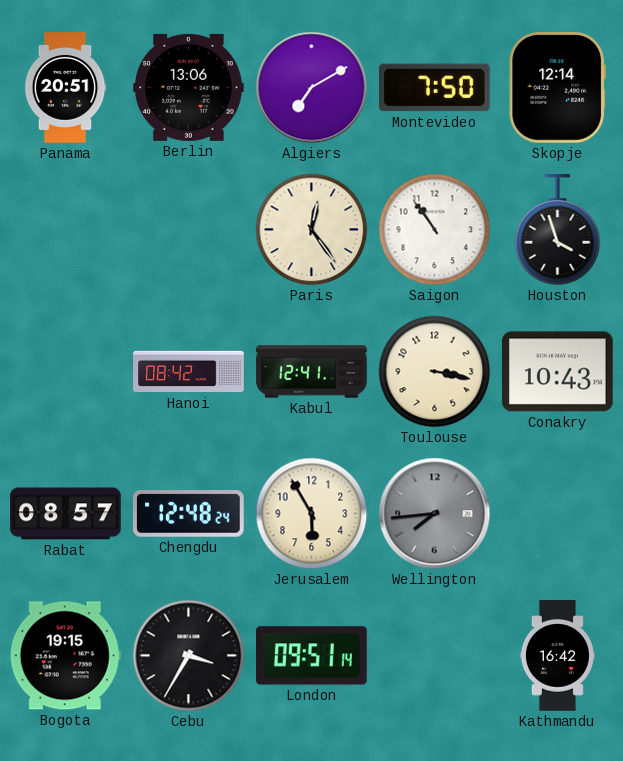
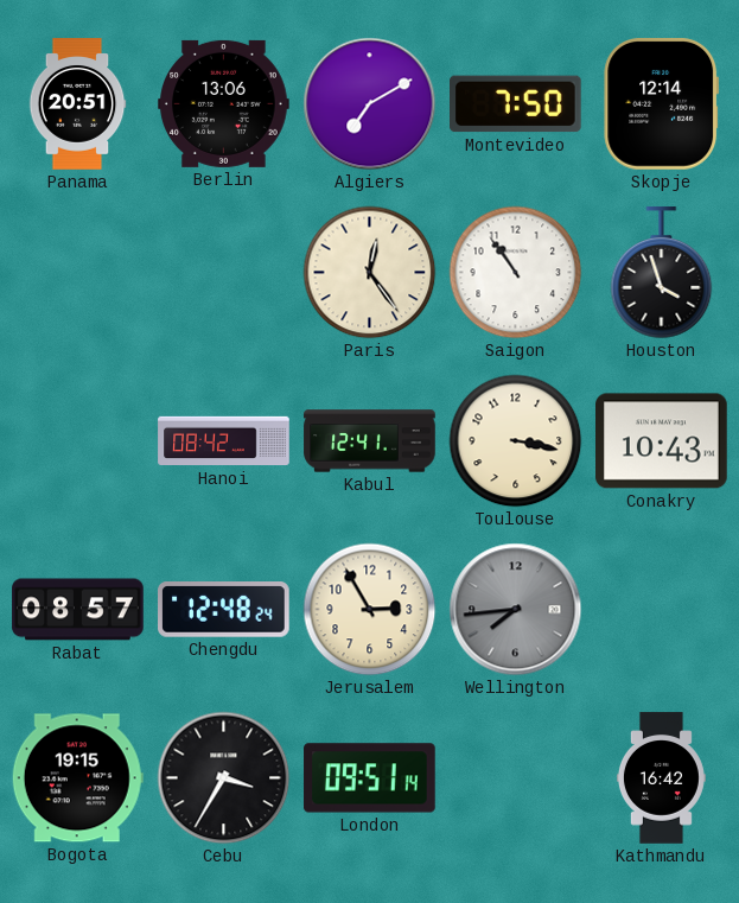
Jerusalem: 5:55 -> 2:55 (370, 610)
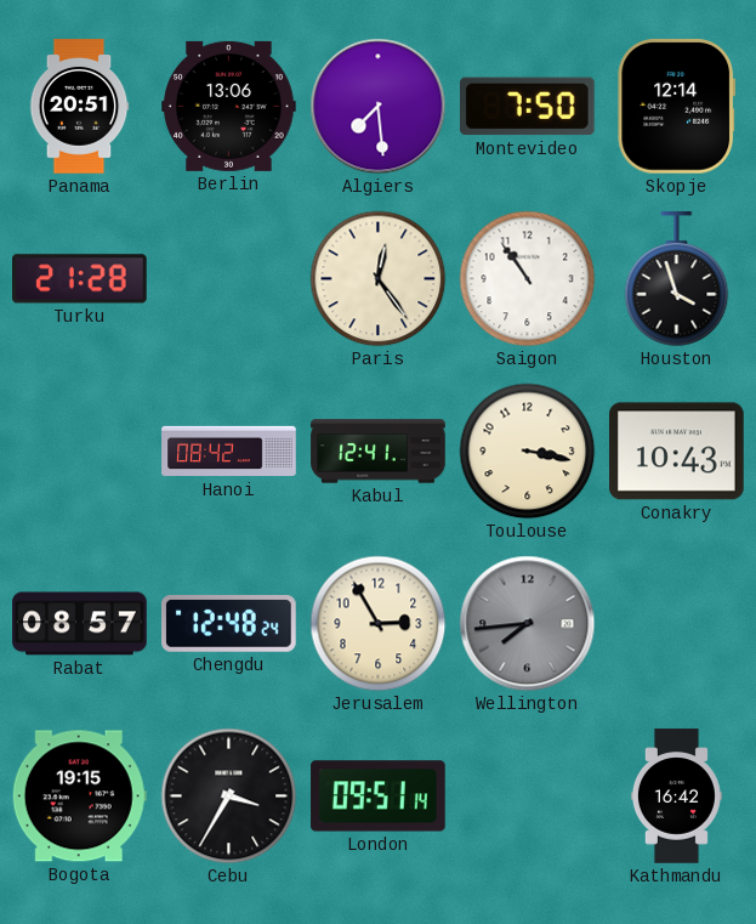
Algiers: 7:10 -> 7:29 (379, 107)
Turku: none -> 21:28 (80, 279)
